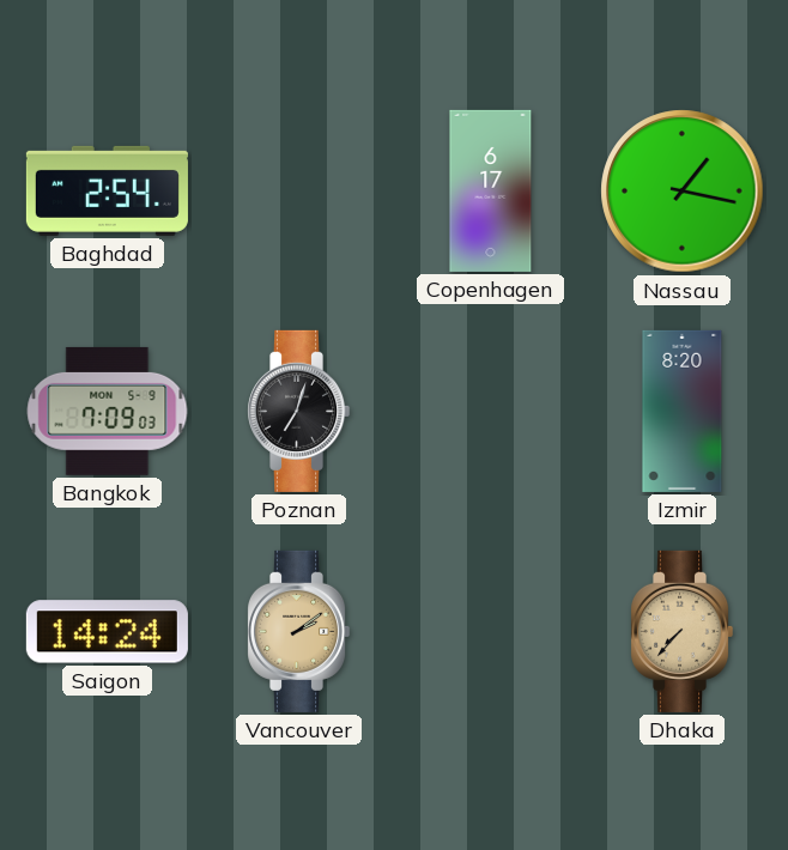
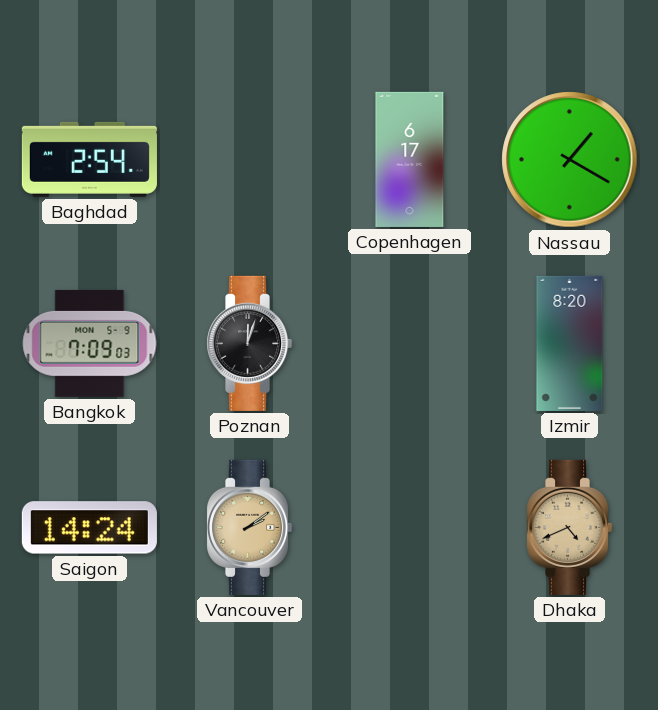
Nassau: 1:17 -> 1:20 (570, 160)
Poznan: 7:03 -> 12:03 (250, 343)
Dhaka: 7:37 -> 4:41 (570, 527)
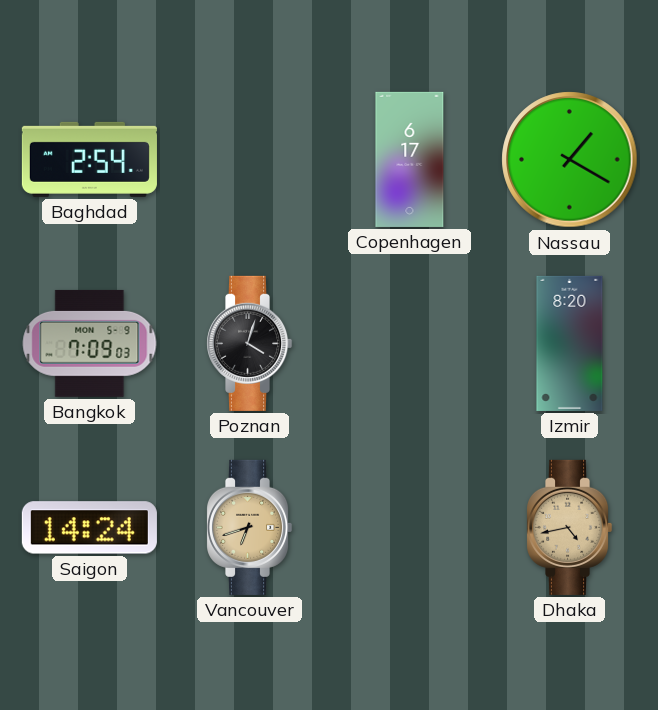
Poznan: 12:03 -> 4:03 (250, 343)
Vancouver: 2:09 -> 6:42 (250, 527)
Dhaka: 4:41 -> 4:43 (570, 527)
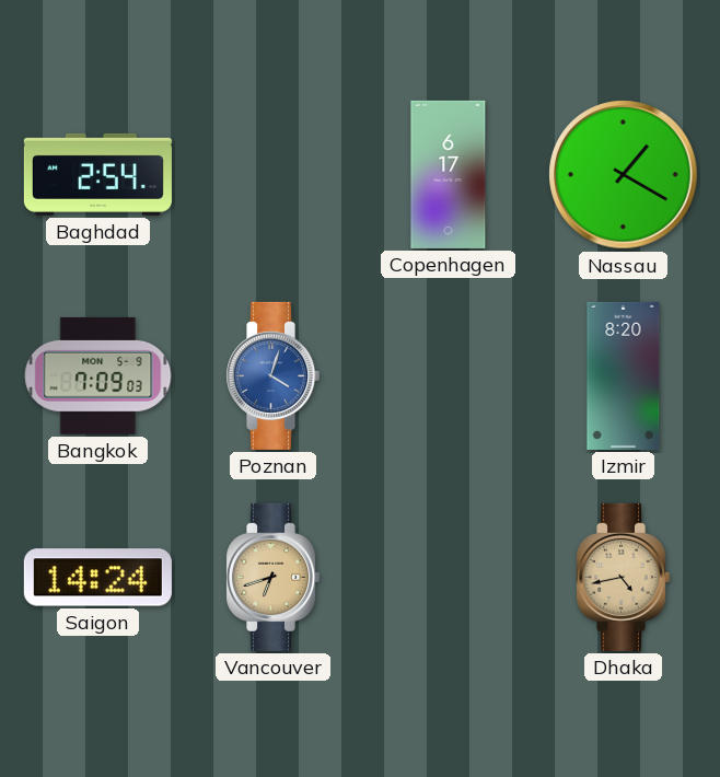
Poznan dial: black -> blue (274, 375)
